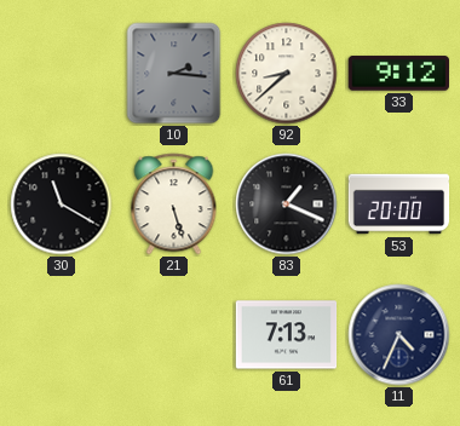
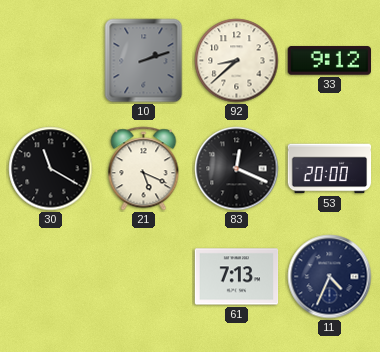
10: 2:16 -> 2:12 (144, 61)
21: 5:27 -> 5:19 (144, 169)
83: 1:19 -> 12:19 (237, 169)
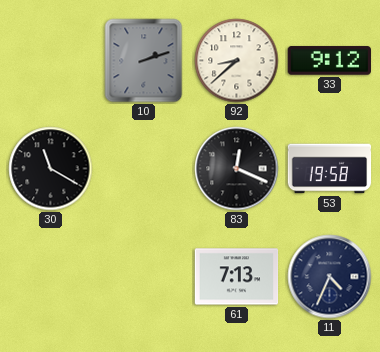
21: 5:19 -> none (144, 169)
53: 20:00 -> 19:58 (330, 169)
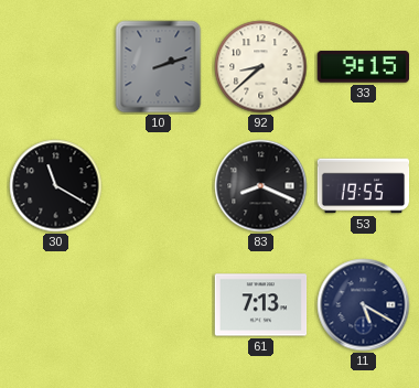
33: 9:12 -> 9:15 (363, 67)
83: 12:19 -> 8:19 (261, 186)
53: 19:58 -> 19:55 (364, 186)
11: 4:34 -> 5:20 (364, 305)
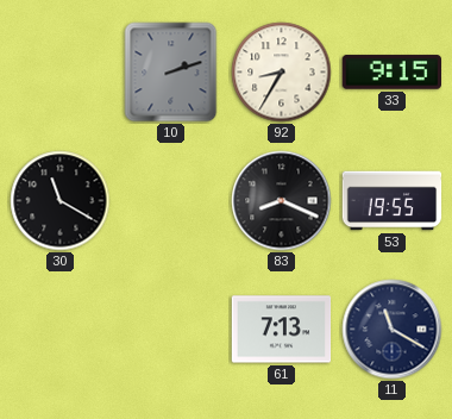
92: 8:38 -> 8:35 (282, 73)
11: 5:20 -> 11:20 (393, 330)
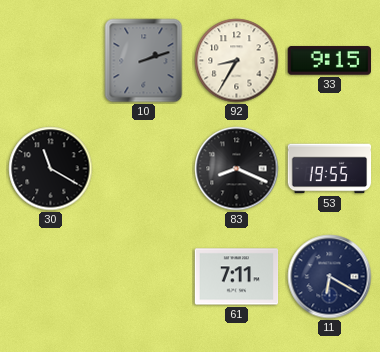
61: 7:13 -> 7:11 (237, 277)
11: 11:20 -> 6:20 (330, 277)
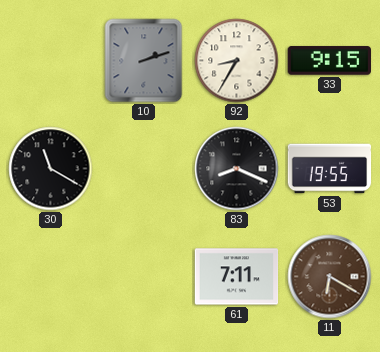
11 dial: navy -> brown (330, 277)
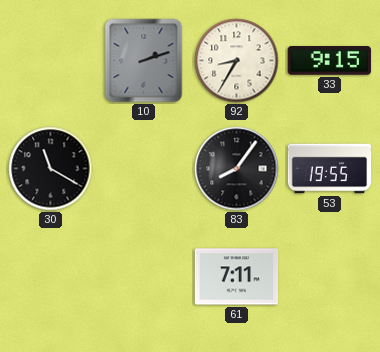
83: 8:19 -> 8:06 (237, 169)
11: 6:20 -> none (330, 277)
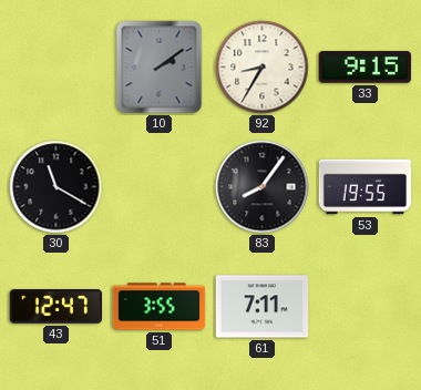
10: 2:12 -> 2:09 (160, 68)
43: none -> 12:47 (57, 307)
51: none -> 3:55 (160, 307)
